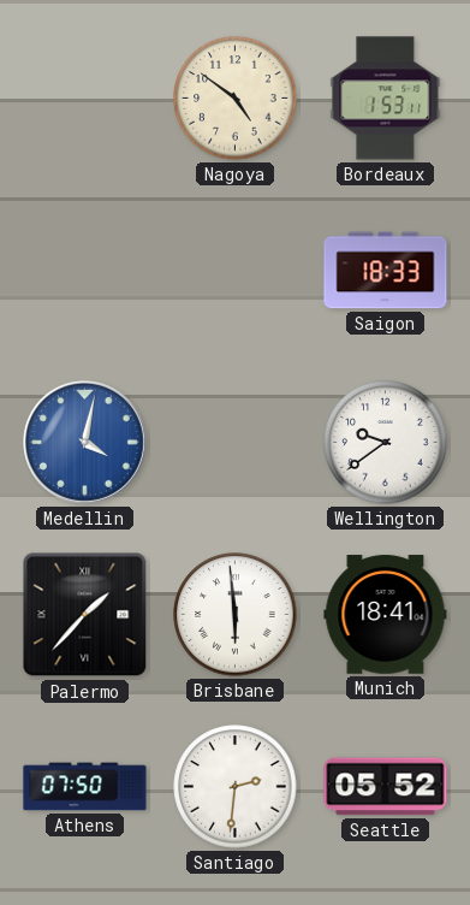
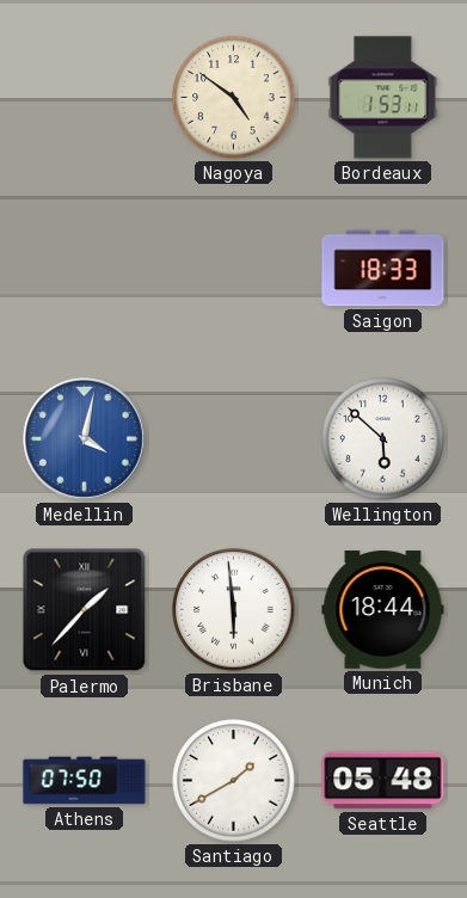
Wellington: 9:39 -> 5:52 (383, 439)
Munich: 18:41 -> 18:44 (383, 610)
Santiago: 2:31 -> 1:40 (234, 781)
Seattle: 05:52 -> 05:48 (383, 781)
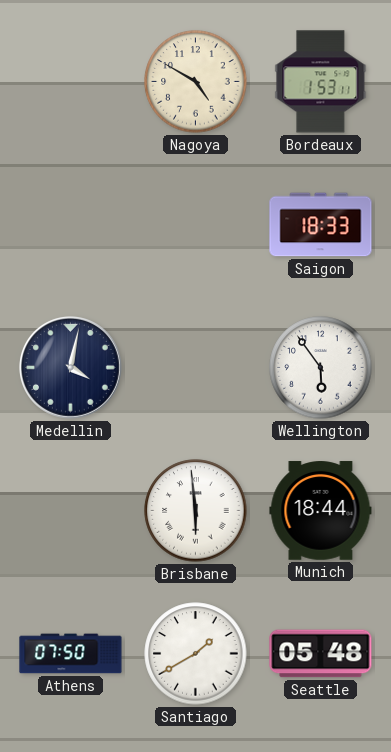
Nagoya: 4:51 -> 4:50 (196, 82)
Medellin dial: blue -> navy (70, 367)
Wellington: 5:52 -> 5:54 (321, 368)
Palermo: 1:37 -> none (85, 610)
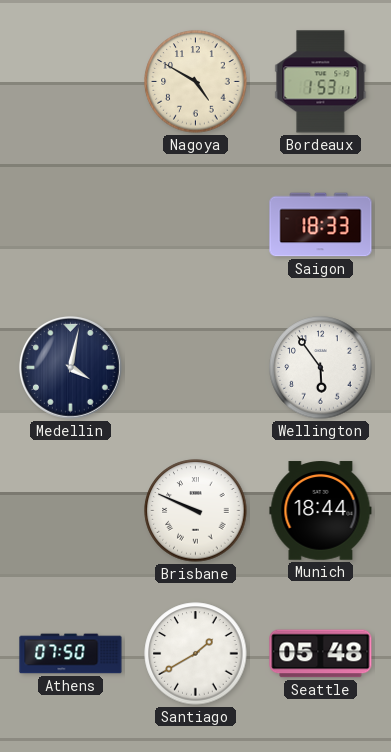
Brisbane: 5:59 -> 9:49 (196, 511)
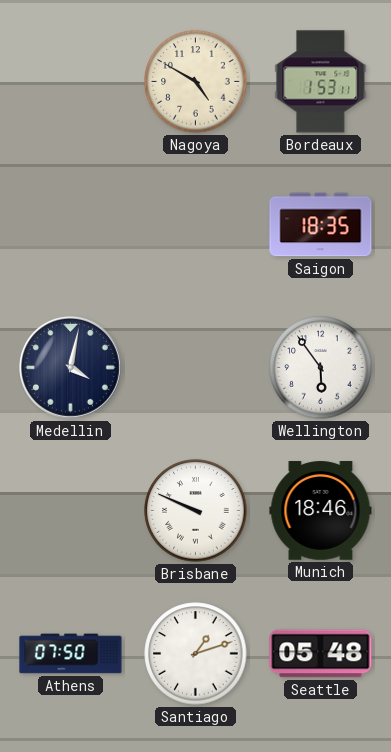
Saigon: 18:33 -> 18:35 (321, 225)
Munich: 18:44 -> 18:46 (321, 511)
Santiago: 1:40 -> 1:12 (196, 654)
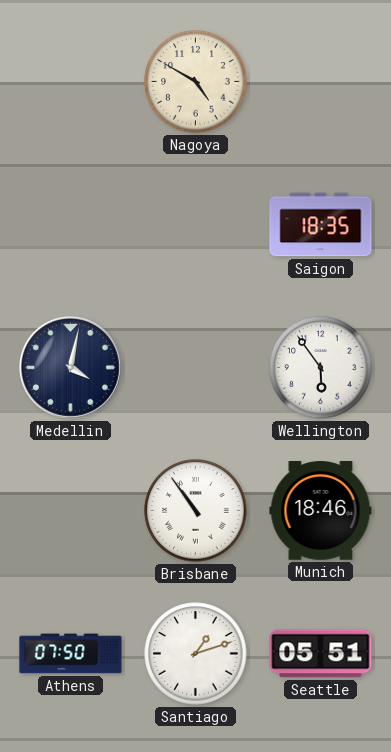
Bordeaux: 1:53 -> none (321, 82)
Brisbane: 9:49 -> 10:54 (196, 511)
Seattle: 05:48 -> 05:51 (321, 654)
